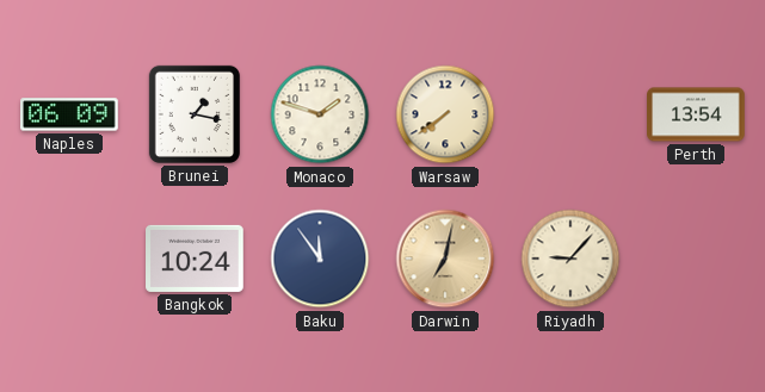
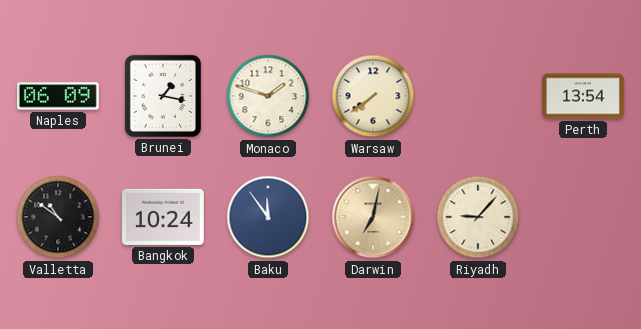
Valletta: none -> 10:51 (58, 217)
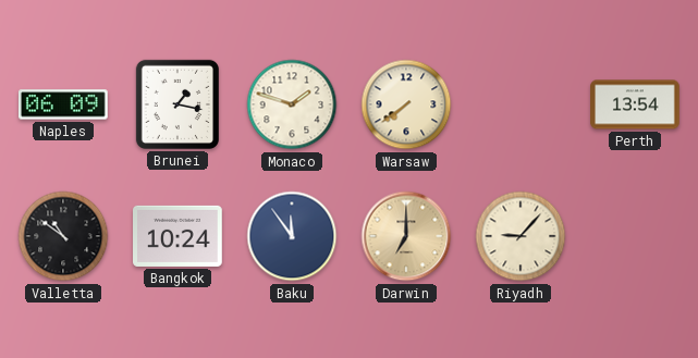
Darwin: 7:02 -> 7:00 (406, 236)
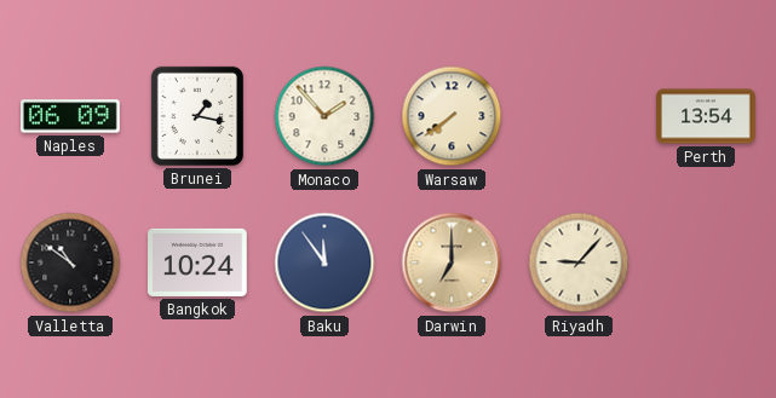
Monaco: 1:48 -> 1:53 (324, 116)
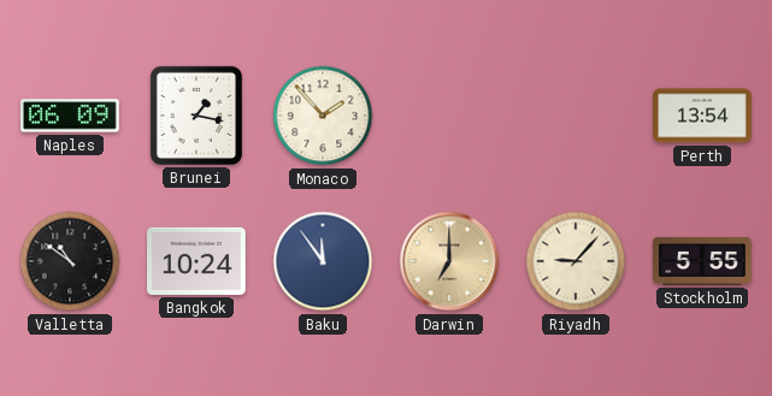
Warsaw: 7:39 -> none (452, 116)
Stockholm: none -> 5:55 (702, 261)
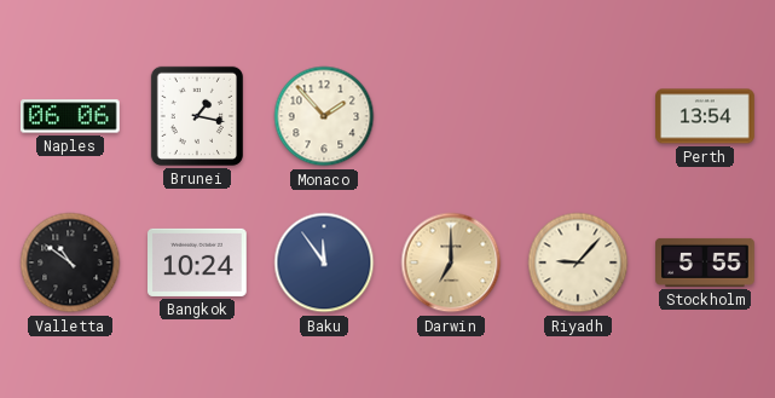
Naples: 06:09 -> 06:06 (71, 116)
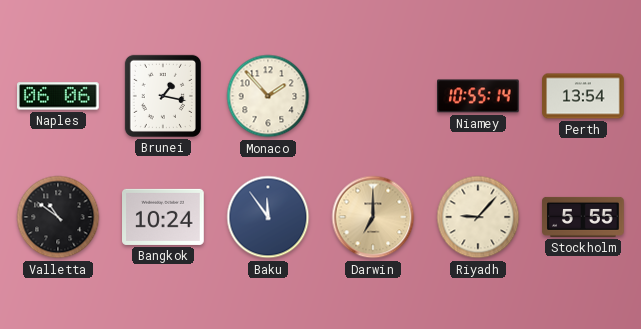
Niamey: none -> 10:55 (479, 96)
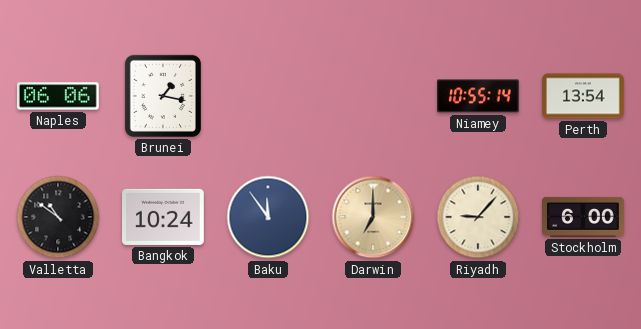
Monaco: 1:53 -> none (268, 96)
Stockholm: 5:55 -> 6:00 (583, 217)
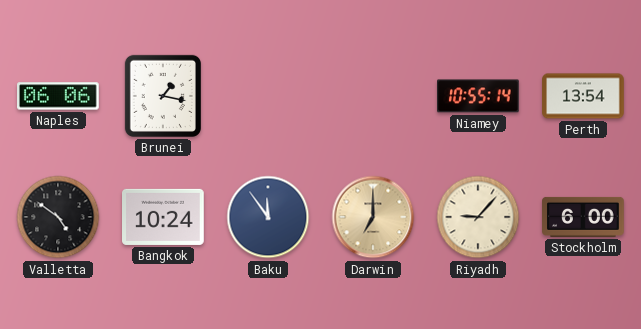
Valletta: 10:51 -> 4:51 (58, 217)
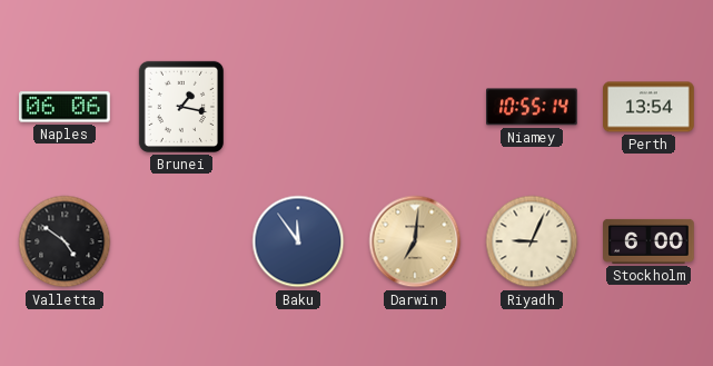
Bangkok: 10:24 -> none (164, 217)
Darwin: 7:00 -> 7:01 (415, 241)
Riyadh: 9:07 -> 9:04 (532, 241)
